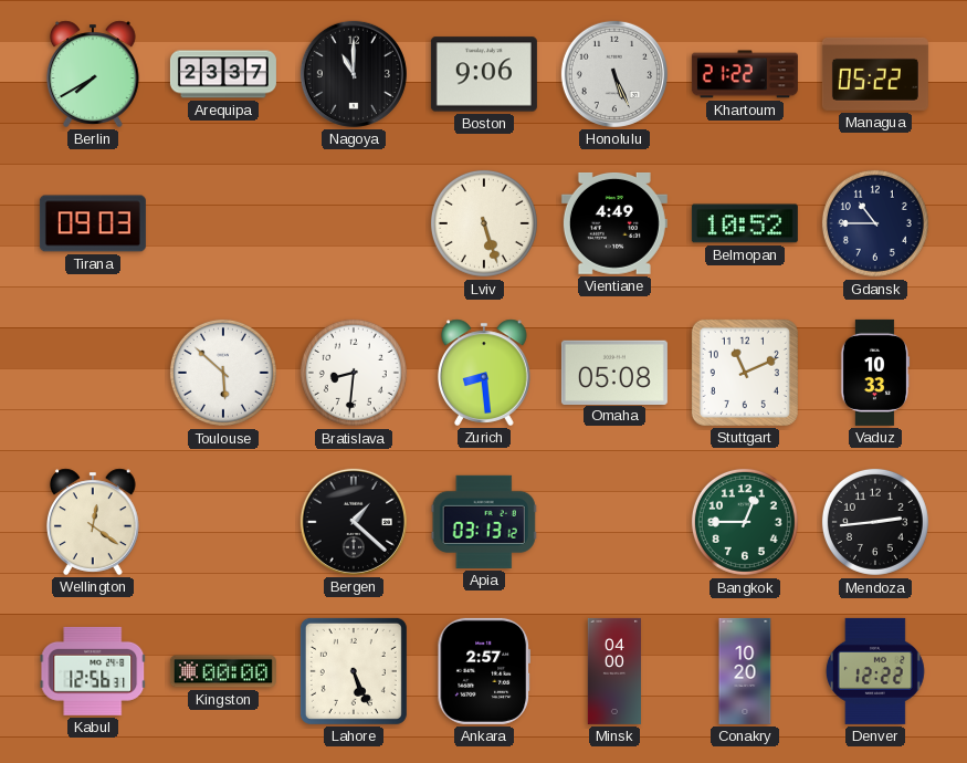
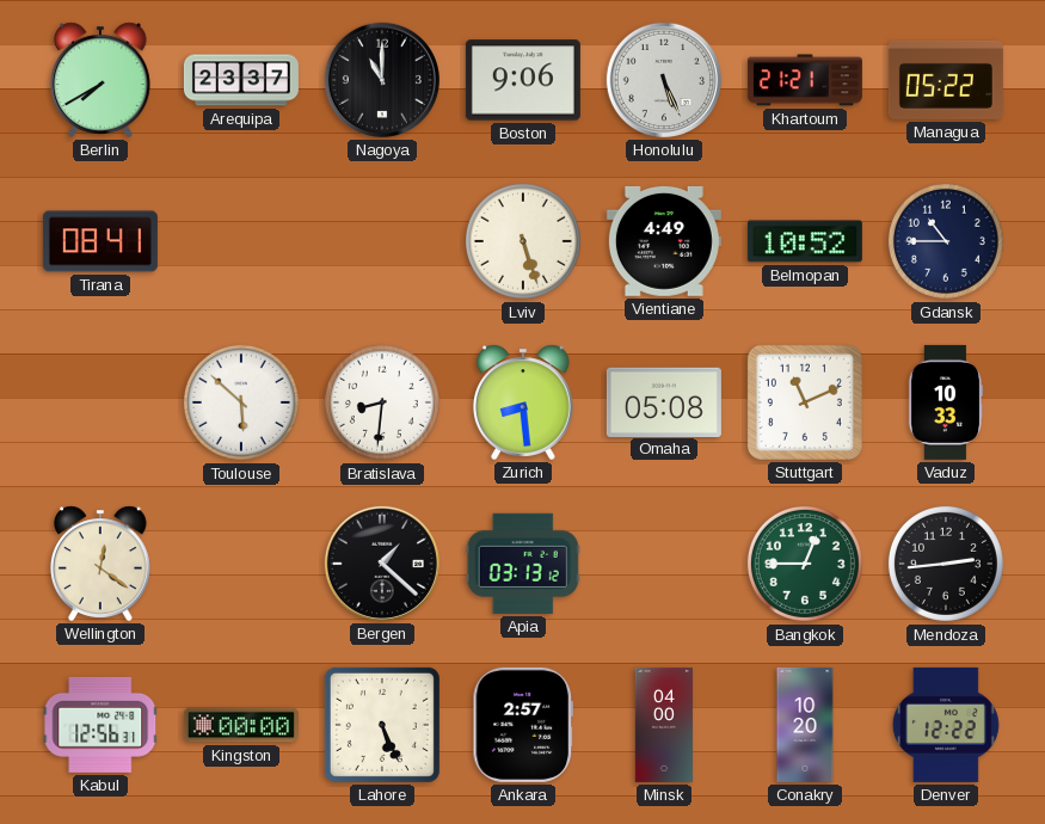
Khartoum: 21:22 -> 21:21 (805, 80)
Tirana: 09:03 -> 08:41 (100, 241)
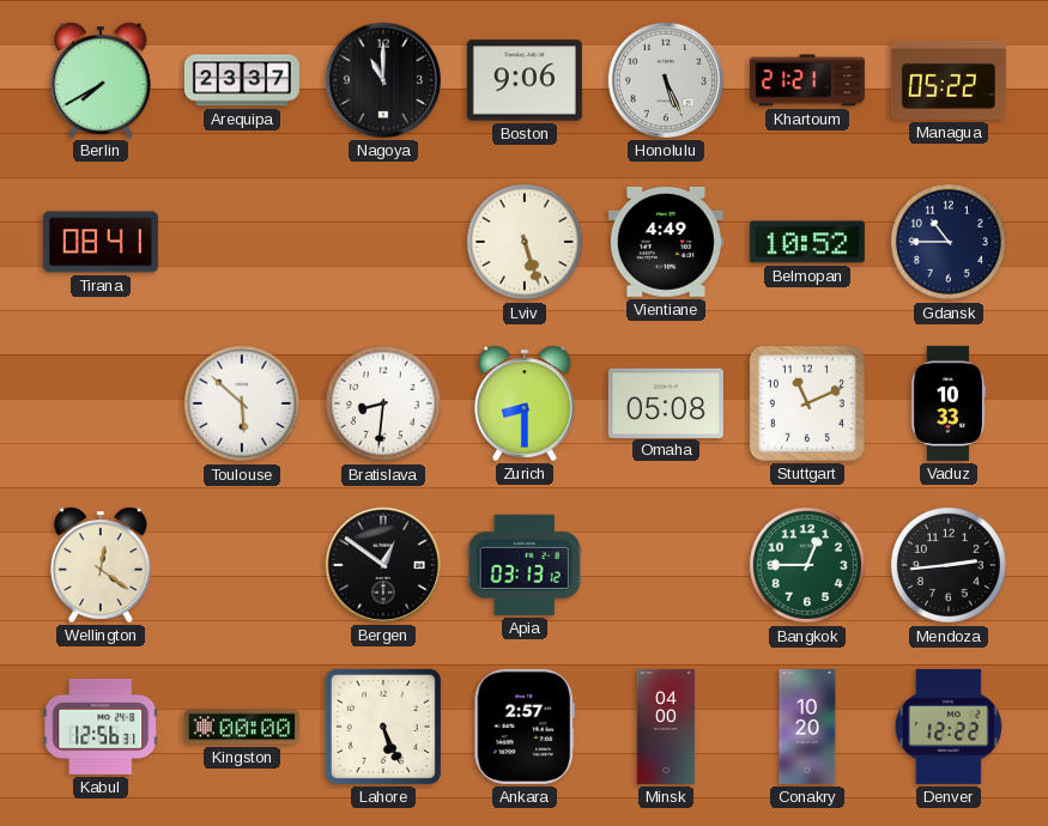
Zurich: 8:29 -> 8:30 (526, 403)
Bergen: 1:22 -> 12:51 (383, 565)
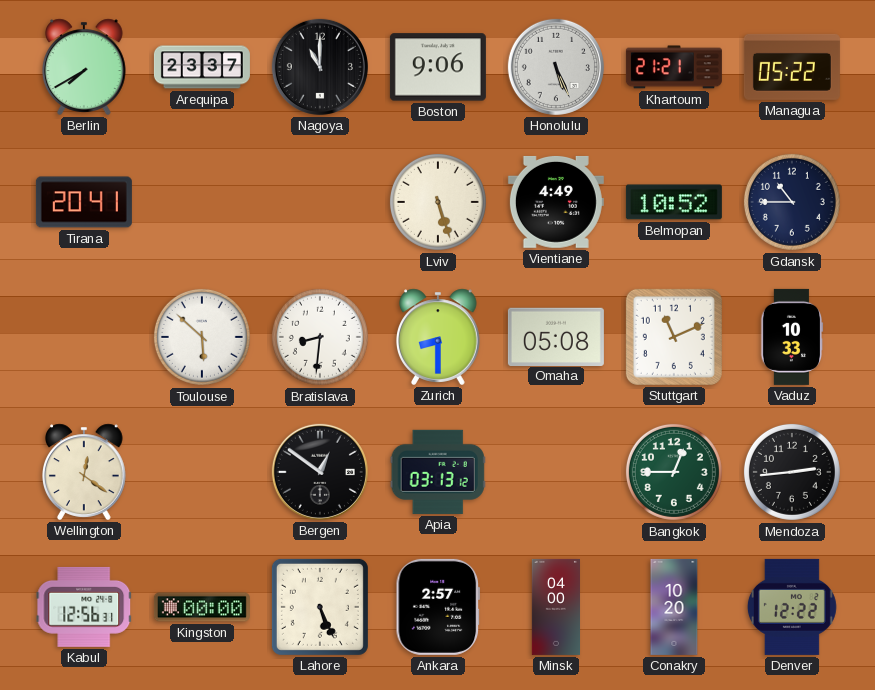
Tirana: 08:41 -> 20:41 (84, 202)
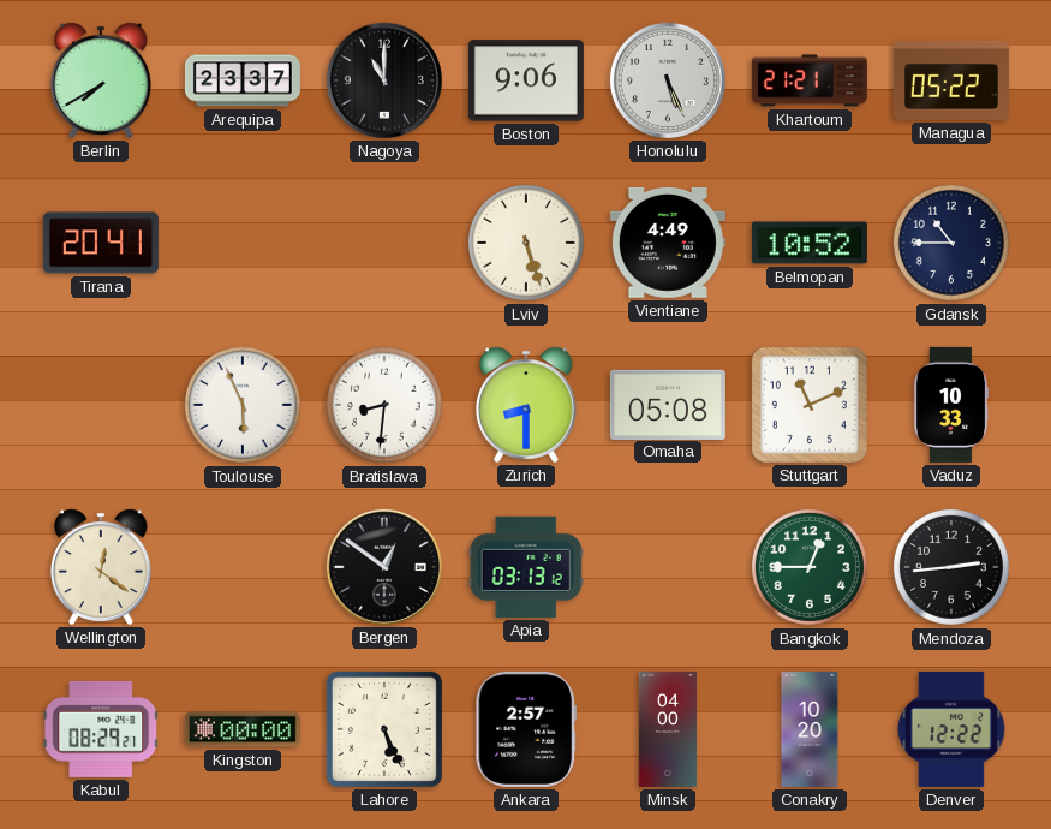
Toulouse: 5:52 -> 5:56 (243, 405)
Kabul: 12:56 -> 08:29 (101, 729)
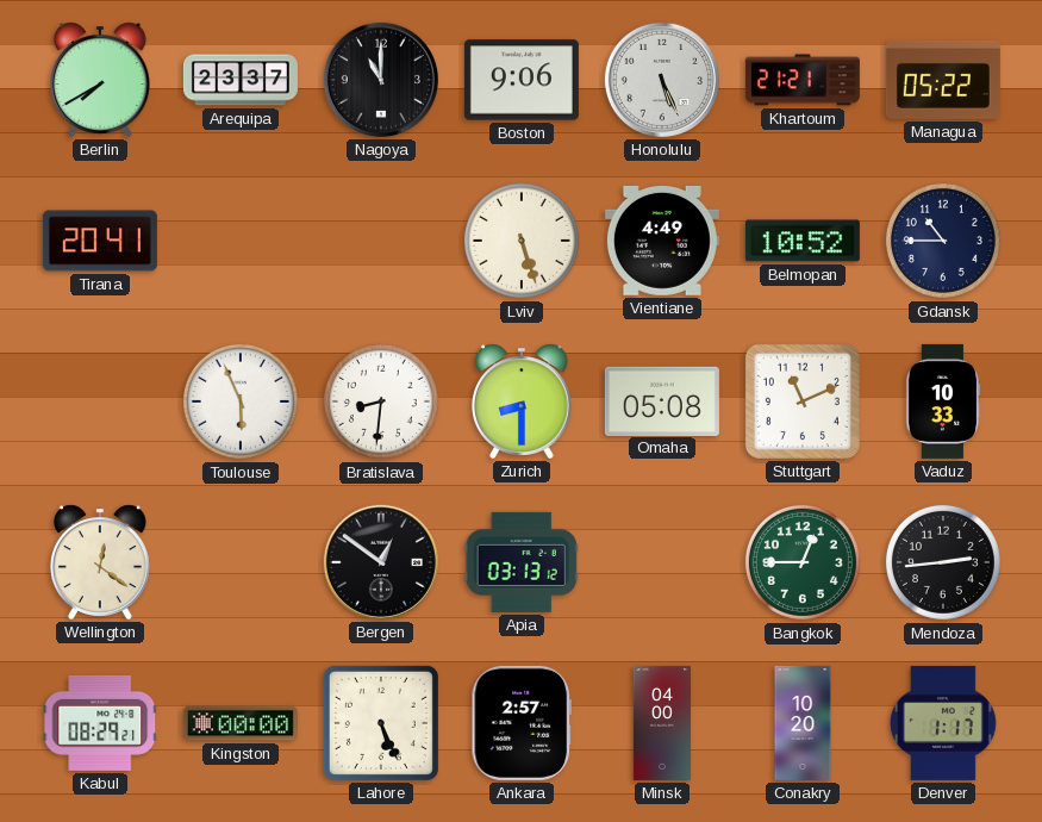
Denver: 12:22 -> 1:17 (943, 723)
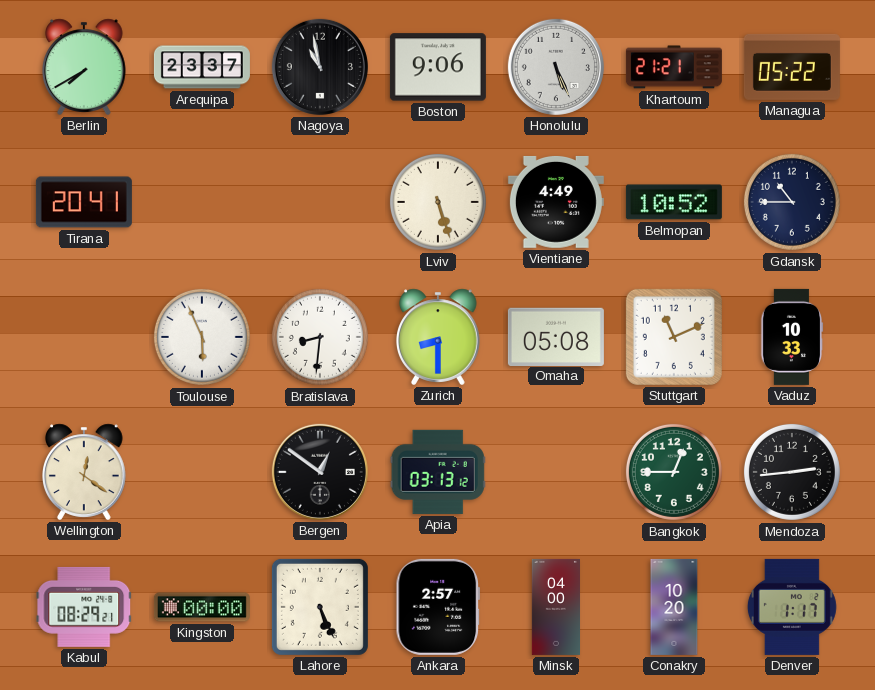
Nagoya: 11:00 -> 10:58 (320, 67)
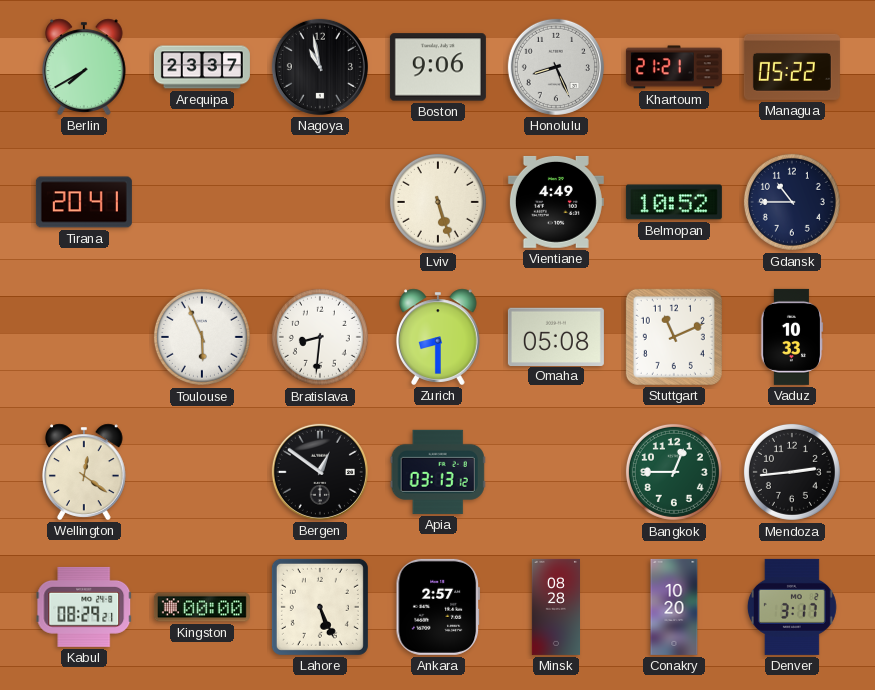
Honolulu: 5:26 -> 8:26 (556, 67)
Minsk: 04:00 -> 08:28 (555, 607)
Denver: 1:17 -> 3:17 (792, 607)
